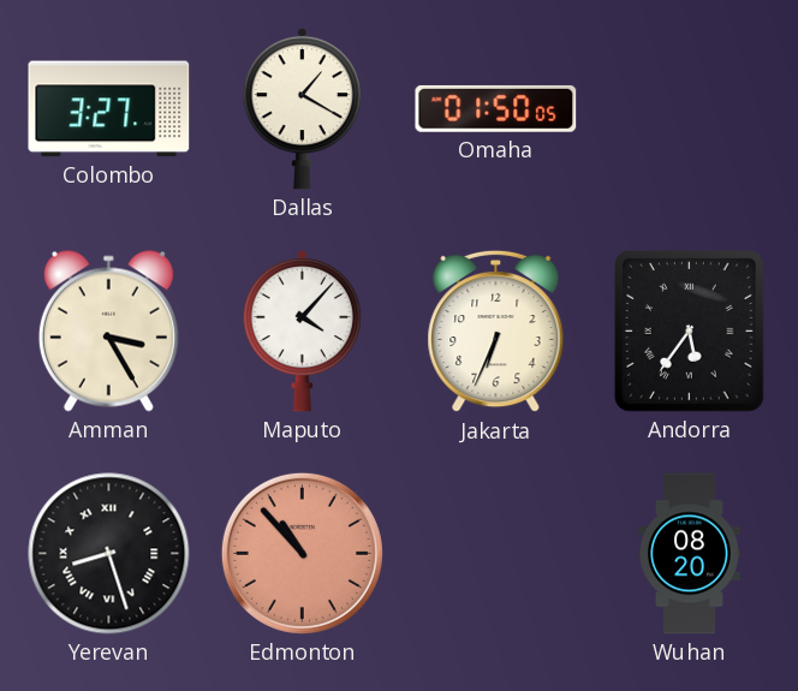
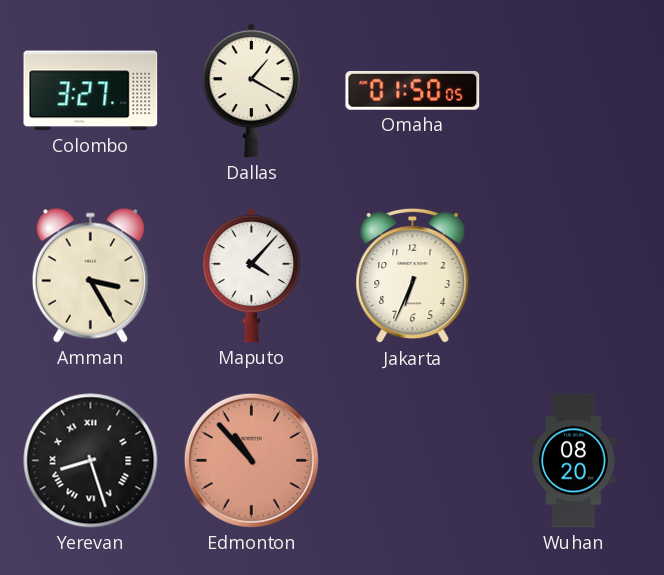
Andorra: 5:36 -> none (690, 332)
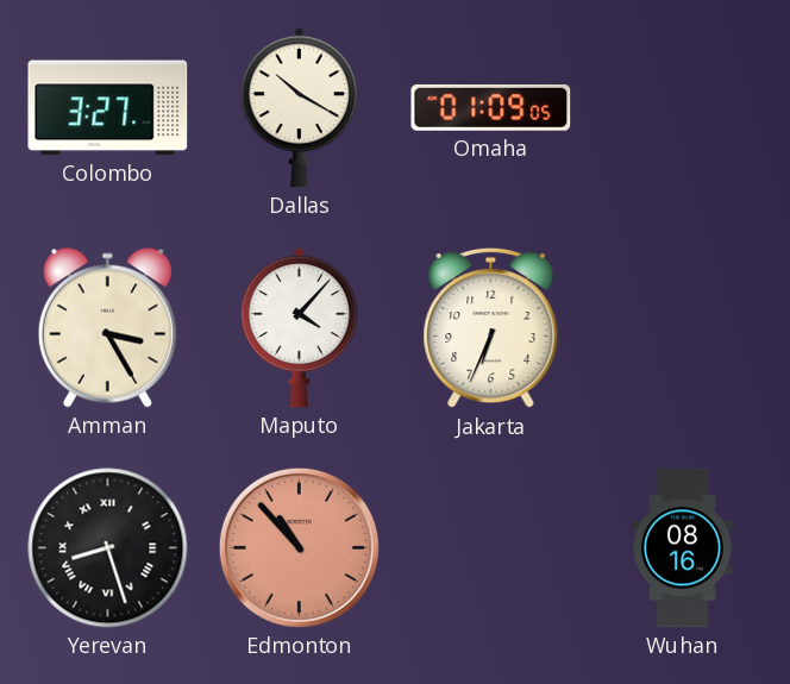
Dallas: 1:20 -> 10:20 (299, 107)
Omaha: 01:50 -> 01:09 (491, 107)
Wuhan: 08:20 -> 08:16 (683, 548)
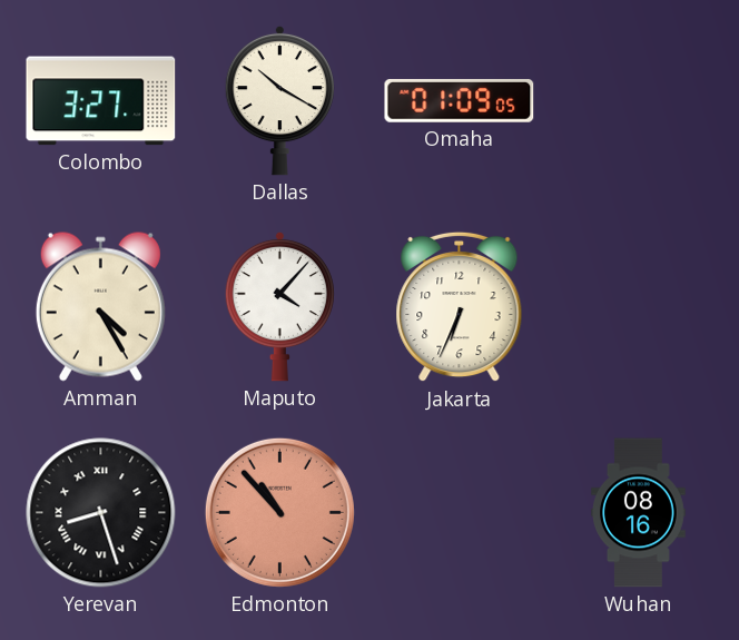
Amman: 3:25 -> 4:25 (100, 306)
